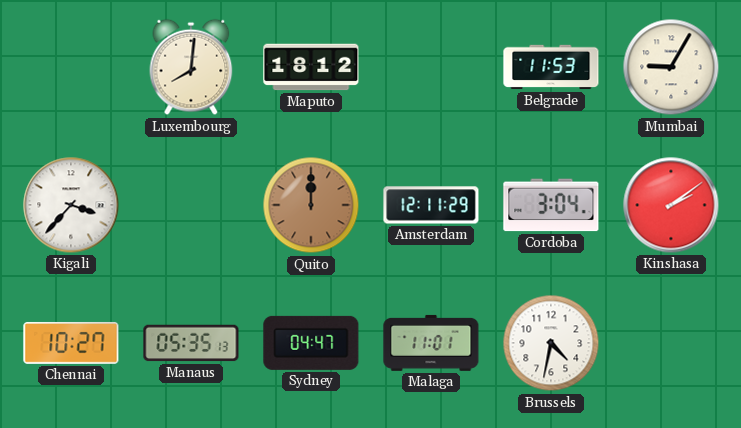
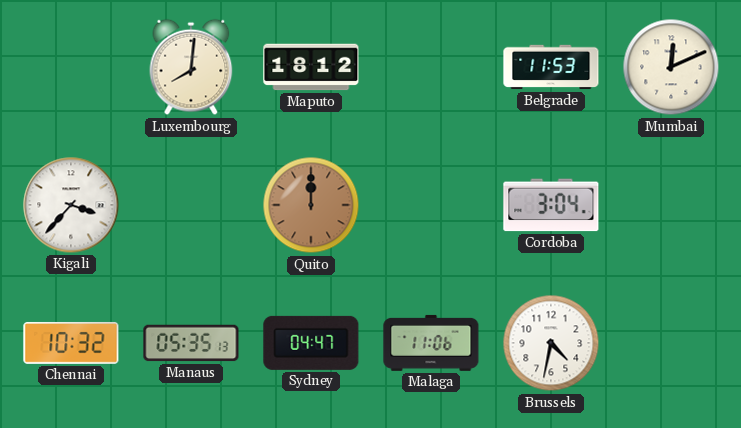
Mumbai: 9:05 -> 12:11 (671, 67)
Amsterdam: 12:11 -> none (431, 205)
Kinshasa: 2:09 -> none (671, 205)
Chennai: 10:27 -> 10:32 (71, 343)
Malaga: 11:01 -> 11:06 (431, 343)
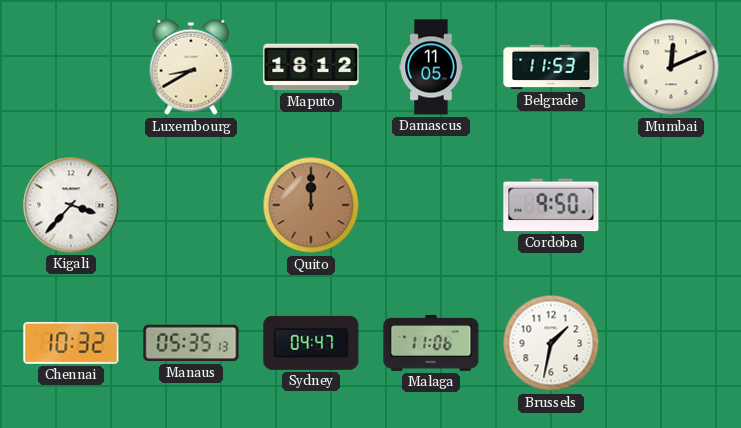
Luxembourg: 8:01 -> 8:40 (191, 67)
Damascus: none -> 11:05 (431, 67)
Cordoba: 3:04 -> 9:50 (551, 205)
Brussels: 4:32 -> 1:32 (551, 343)
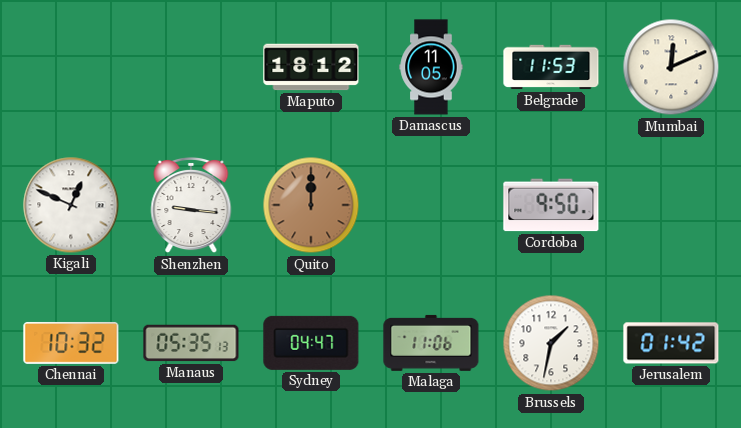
Luxembourg: 8:40 -> none (191, 67)
Kigali: 3:37 -> 12:49 (71, 205)
Shenzhen: none -> 9:16 (191, 205)
Jerusalem: none -> 01:42 (671, 343)
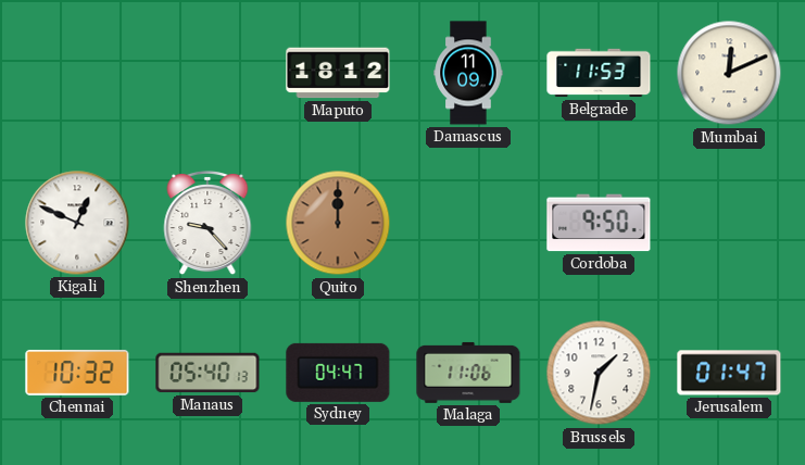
Damascus: 11:05 -> 11:09 (468, 73)
Shenzhen: 9:16 -> 9:23 (207, 223)
Manaus: 05:35 -> 05:40 (207, 373)
Jerusalem: 01:42 -> 01:47 (729, 373)
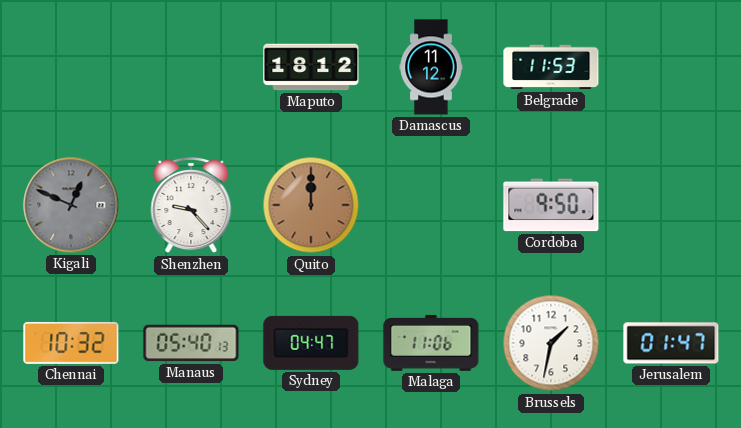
Damascus: 11:09 -> 11:12 (431, 67)
Mumbai: 12:11 -> none (729, 73)
Kigali dial: white -> grey (71, 205)
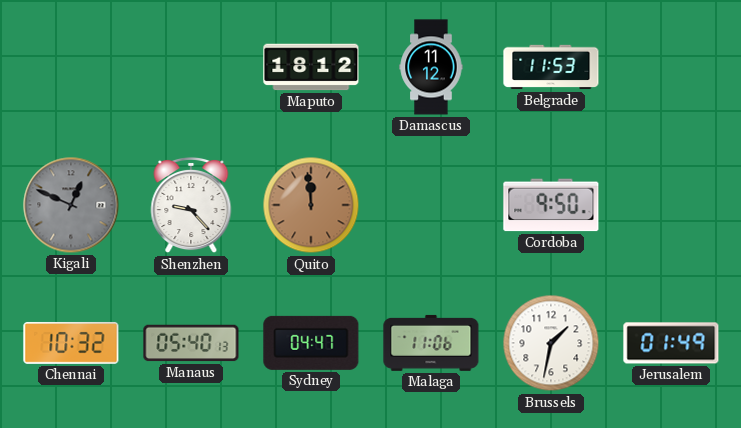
Quito: 12:00 -> 11:59 (311, 205)
Jerusalem: 01:47 -> 01:49 (671, 343)
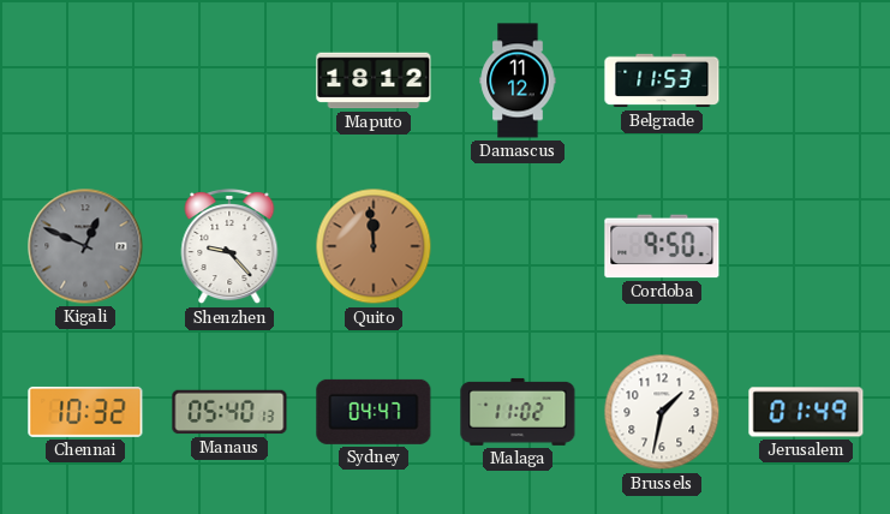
Malaga: 11:06 -> 11:02 (518, 412)
